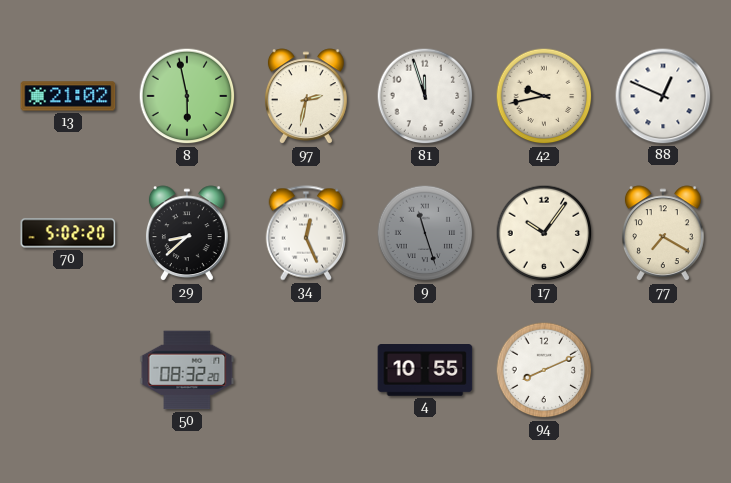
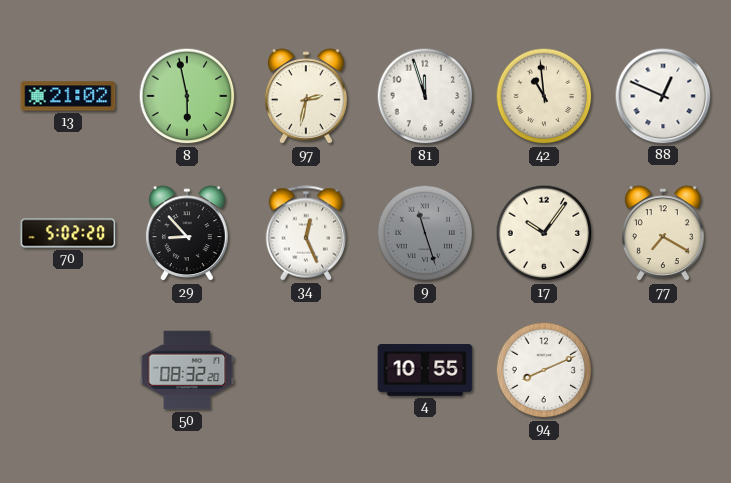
42: 9:43 -> 10:59 (544, 96)
29: 8:38 -> 8:53 (187, 234)
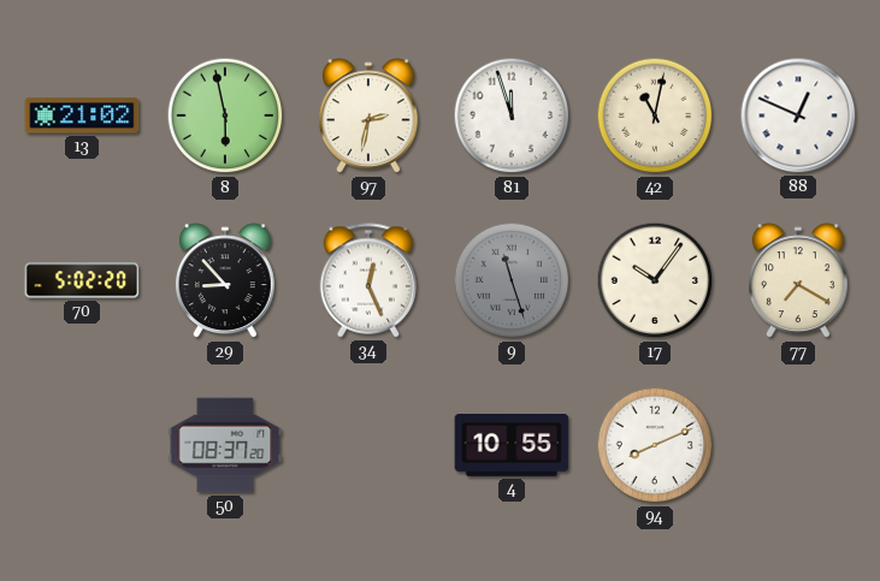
42: 10:59 -> 11:02 (655, 115)
50: 08:32 -> 08:37 (225, 445)
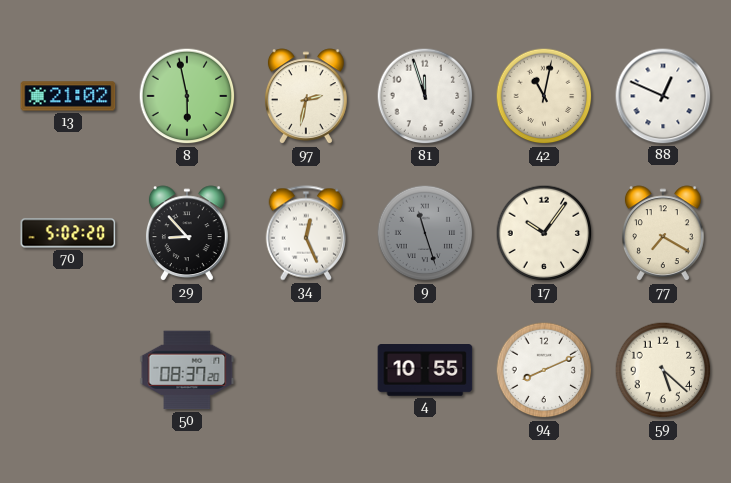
59: none -> 5:22 (663, 370)
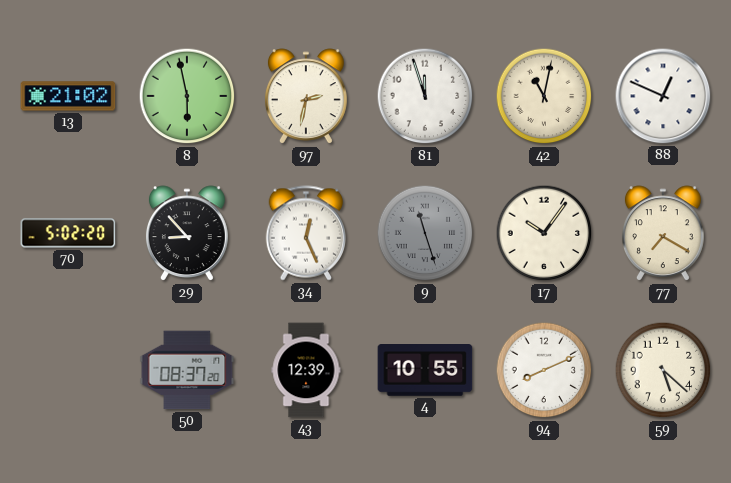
43: none -> 12:39 (306, 370)
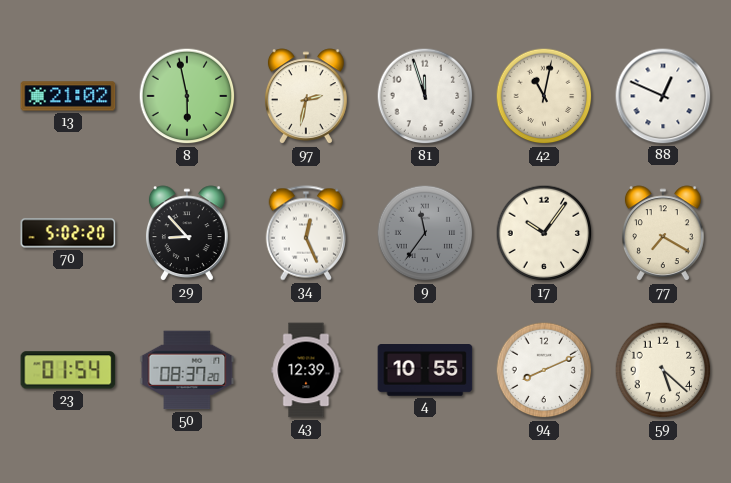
9: 11:27 -> 11:36 (425, 233)
23: none -> 01:54 (68, 370)
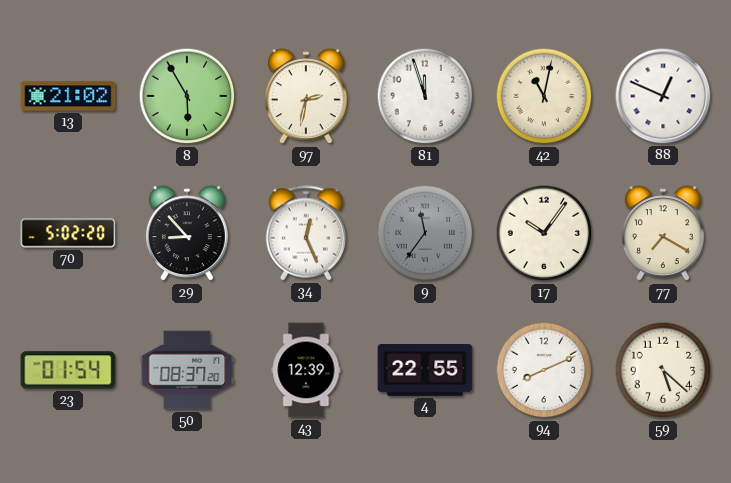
8: 5:58 -> 5:55 (187, 96)
4: 10:55 -> 22:55 (425, 371)
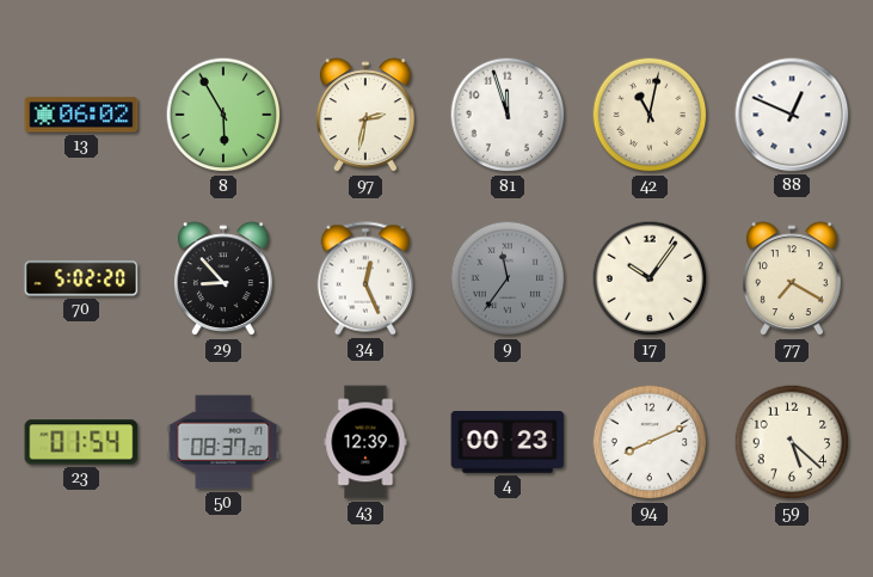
13: 21:02 -> 06:02 (81, 115)
4: 22:55 -> 00:23 (508, 443)
